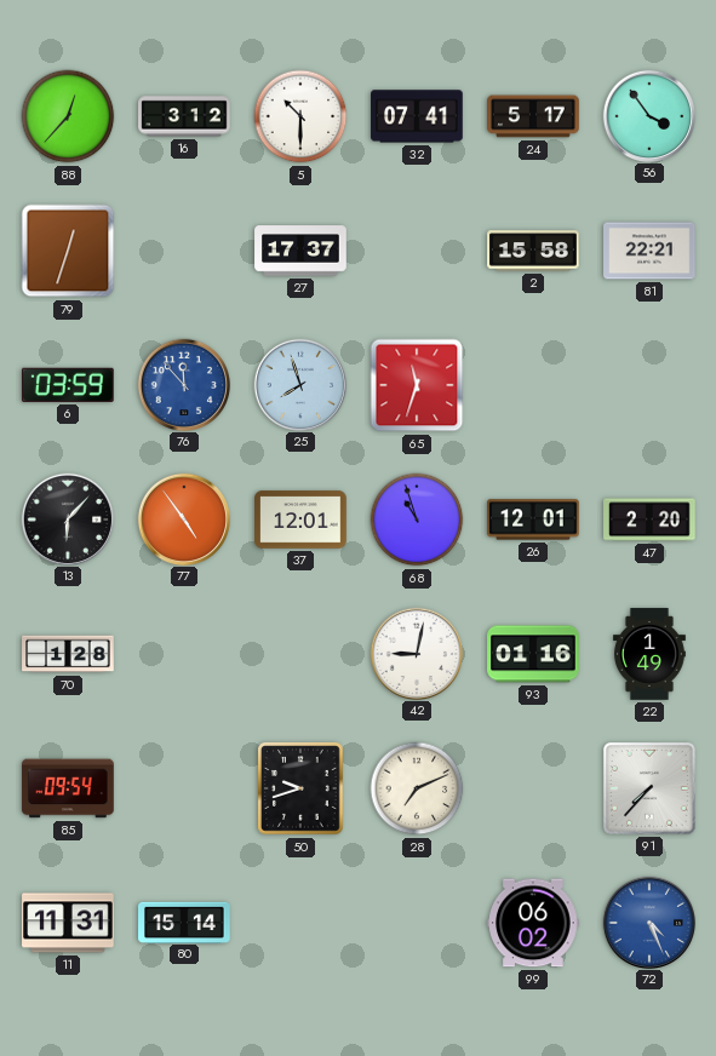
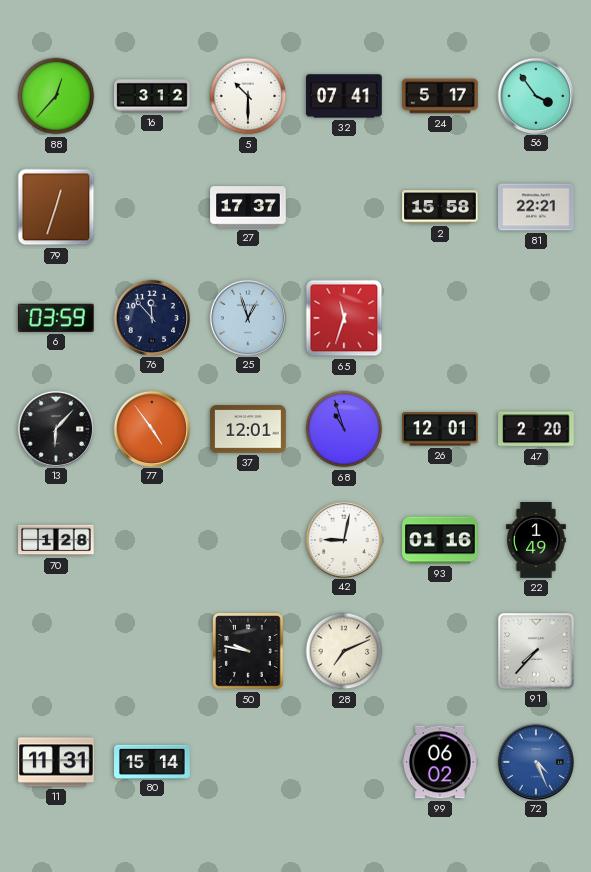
76 dial: blue -> navy (151, 317)
25: 7:57 -> 12:57 (247, 317)
85: 09:54 -> none (68, 788)
50: 9:42 -> 9:47 (248, 651)
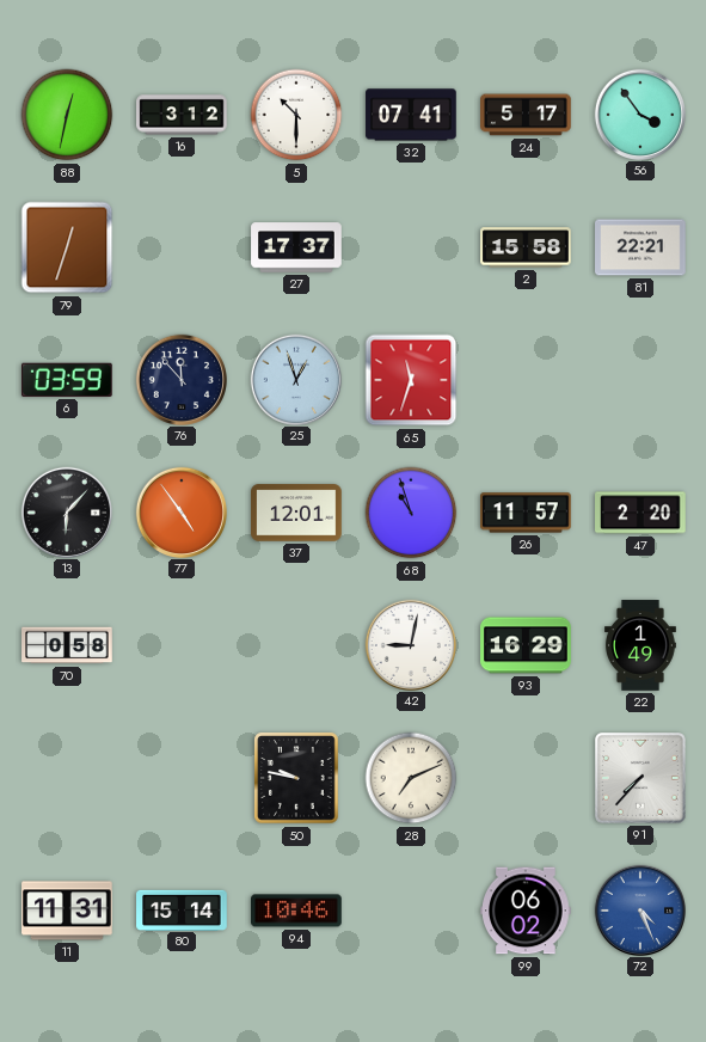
88: 12:37 -> 12:32 (67, 115)
26: 12:01 -> 11:57 (526, 513)
70: 1:28 -> 0:58 (67, 645)
93: 01:16 -> 16:29 (526, 645)
94: none -> 10:46 (296, 911)
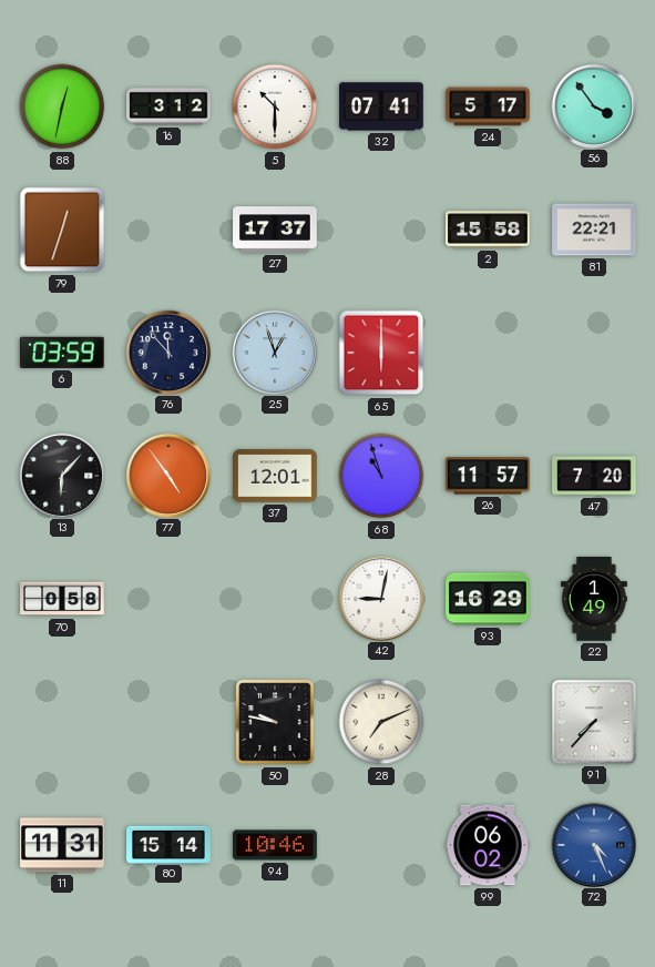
65: 11:33 -> 6:00 (381, 353)
47: 2:20 -> 7:20 (594, 476)
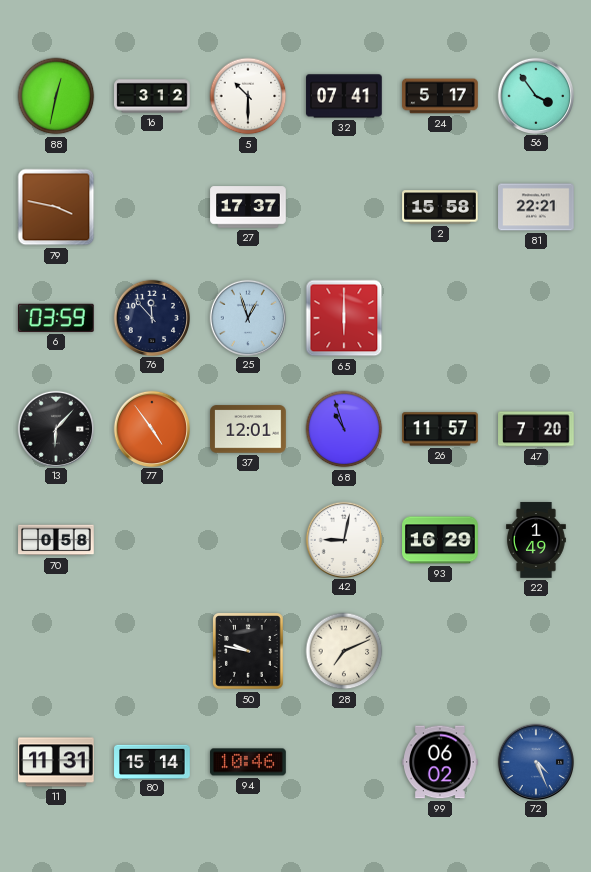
79: 12:33 -> 3:47 (56, 207)
91: 7:37 -> none (595, 723)
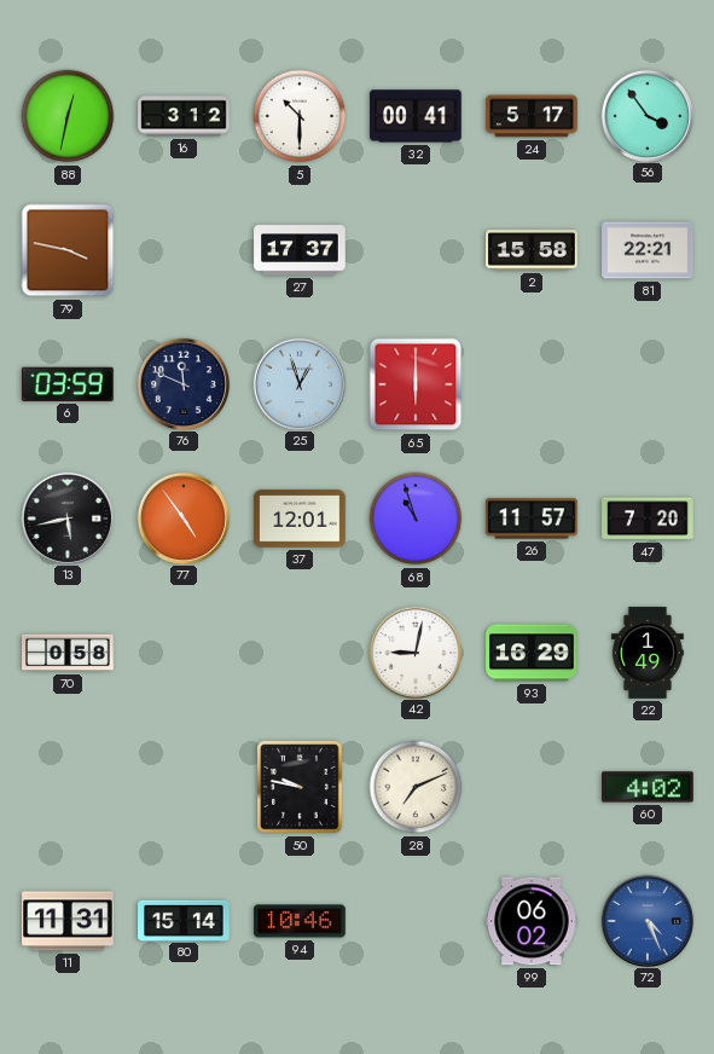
32: 07:41 -> 00:41 (416, 116)
76: 11:53 -> 11:49 (182, 383)
13: 6:07 -> 5:43 (66, 517)
60: none -> 4:02 (649, 787)
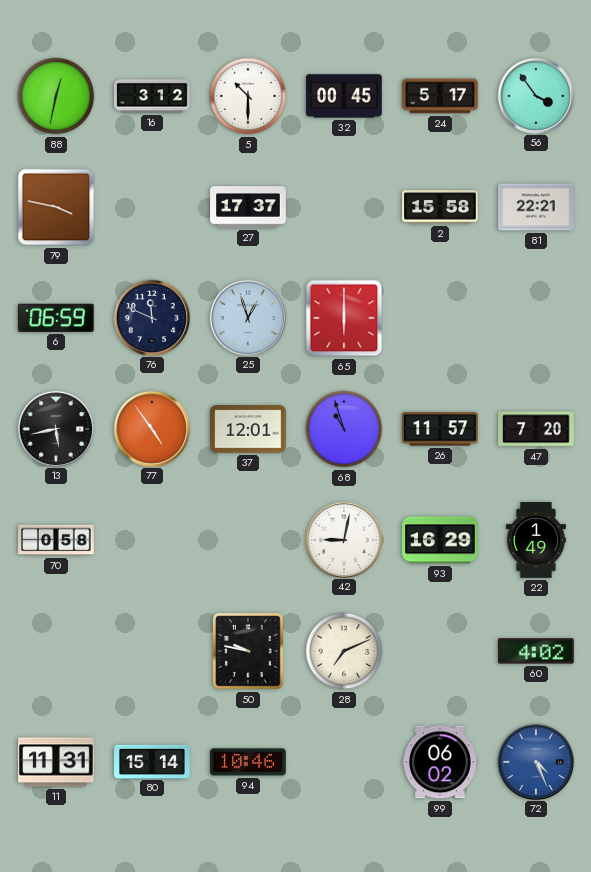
32: 00:41 -> 00:45 (344, 96)
6: 03:59 -> 06:59 (56, 318)
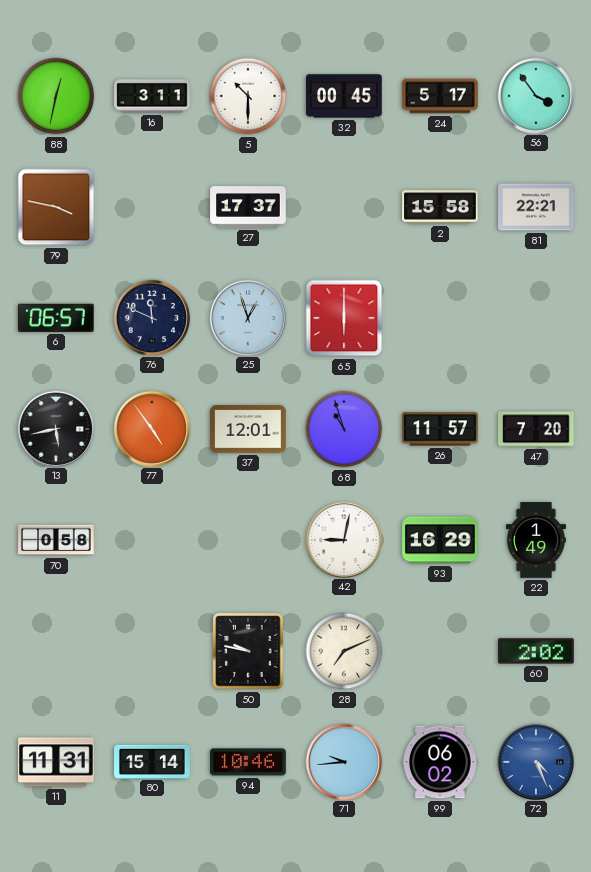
16: 3:12 -> 3:11 (152, 96)
6: 06:59 -> 06:57 (56, 318)
60: 4:02 -> 2:02 (537, 651)
71: none -> 9:44 (343, 761)
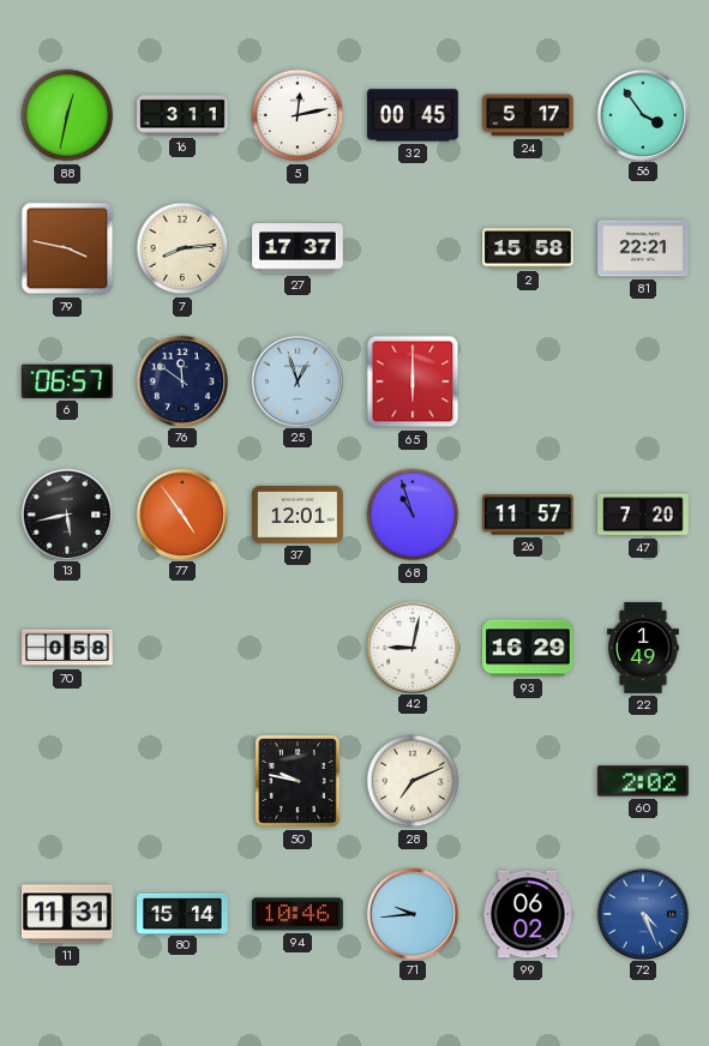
5: 10:30 -> 12:13 (298, 115)
7: none -> 8:14 (182, 248)
76: 11:49 -> 11:51 (181, 380)
